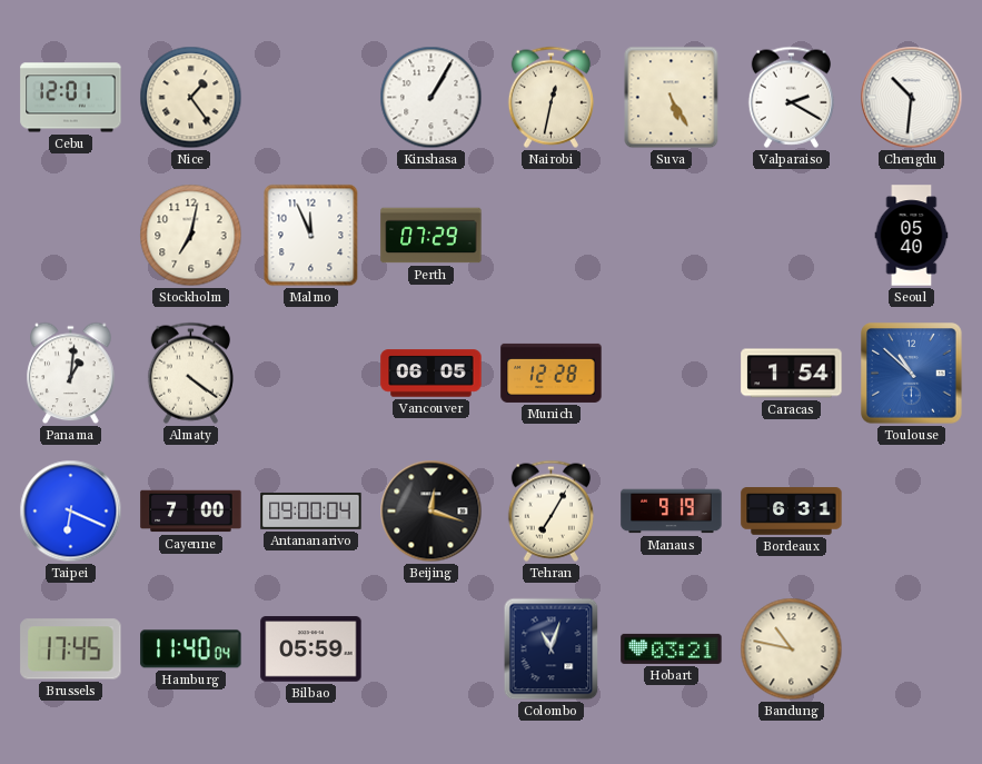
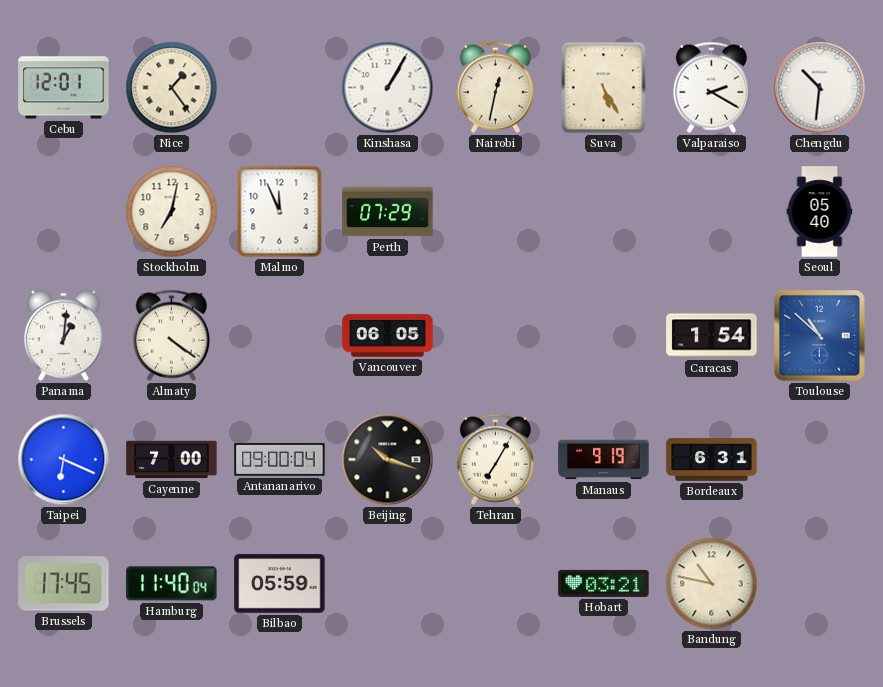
Munich: 12:28 -> none (552, 373)
Beijing: 12:18 -> 10:18 (388, 460)
Colombo: 11:03 -> none (552, 649)
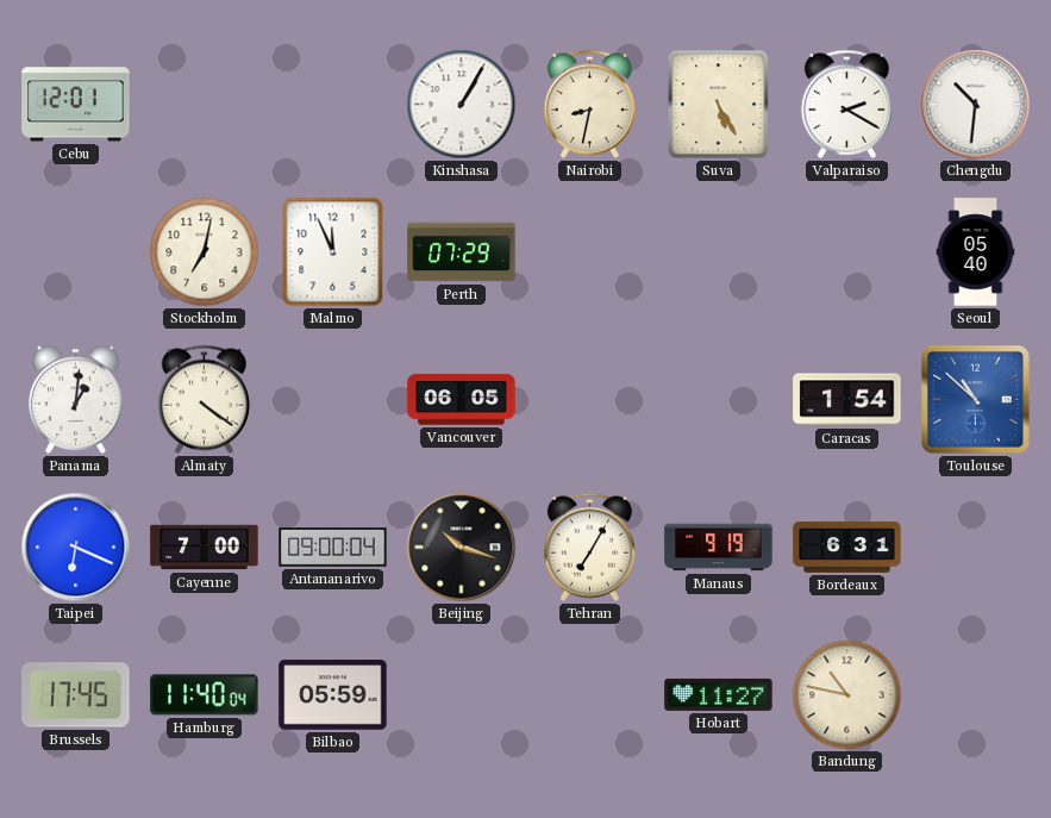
Nice: 1:24 -> none (172, 88)
Nairobi: 12:32 -> 8:32 (589, 104)
Hobart: 03:21 -> 11:27 (719, 694)
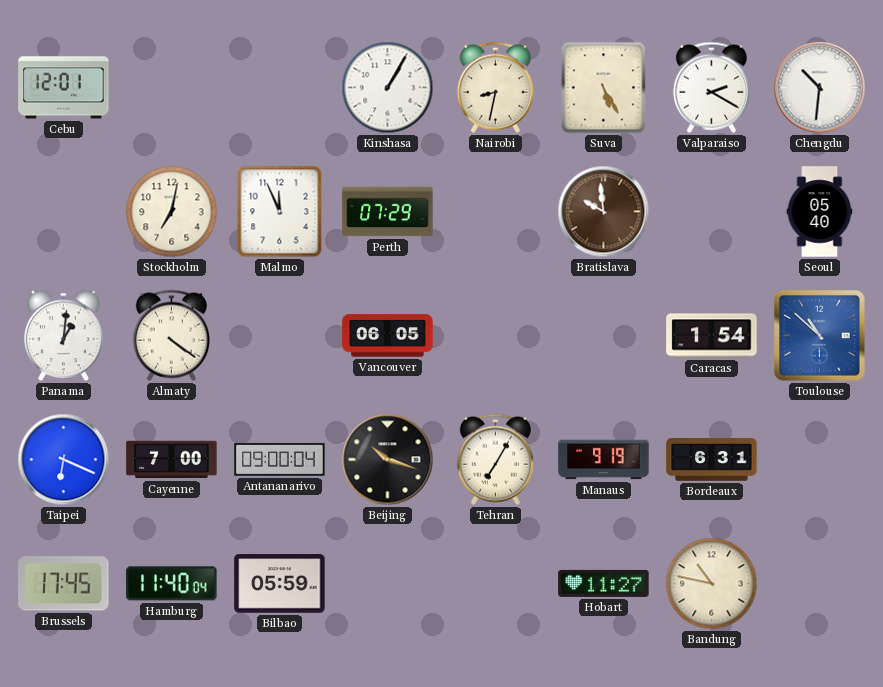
Bratislava: none -> 9:59 (604, 212)
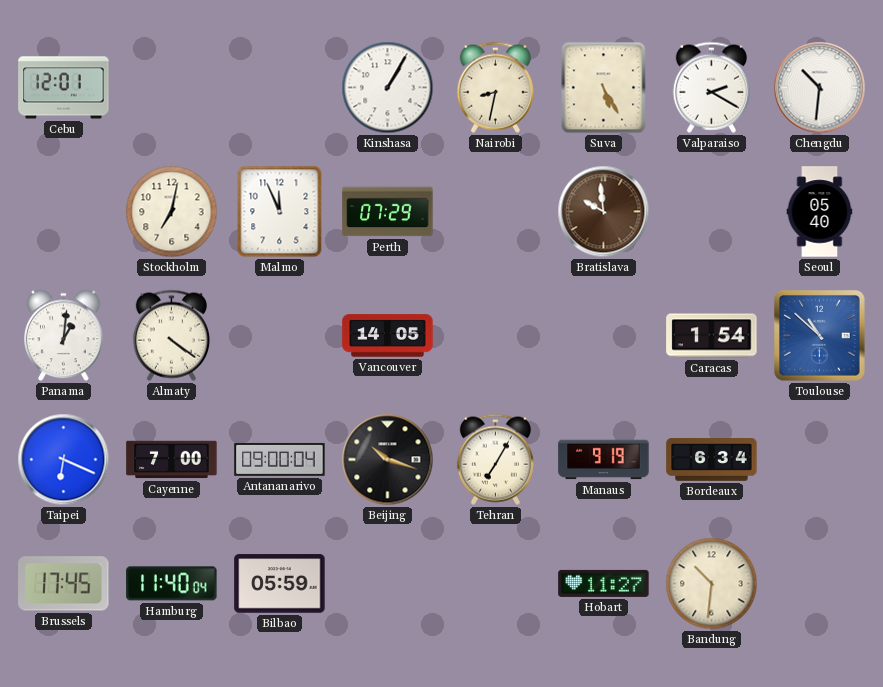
Vancouver: 06:05 -> 14:05 (388, 336)
Bordeaux: 6:31 -> 6:34 (712, 460)
Bandung: 10:47 -> 10:31 (712, 584)
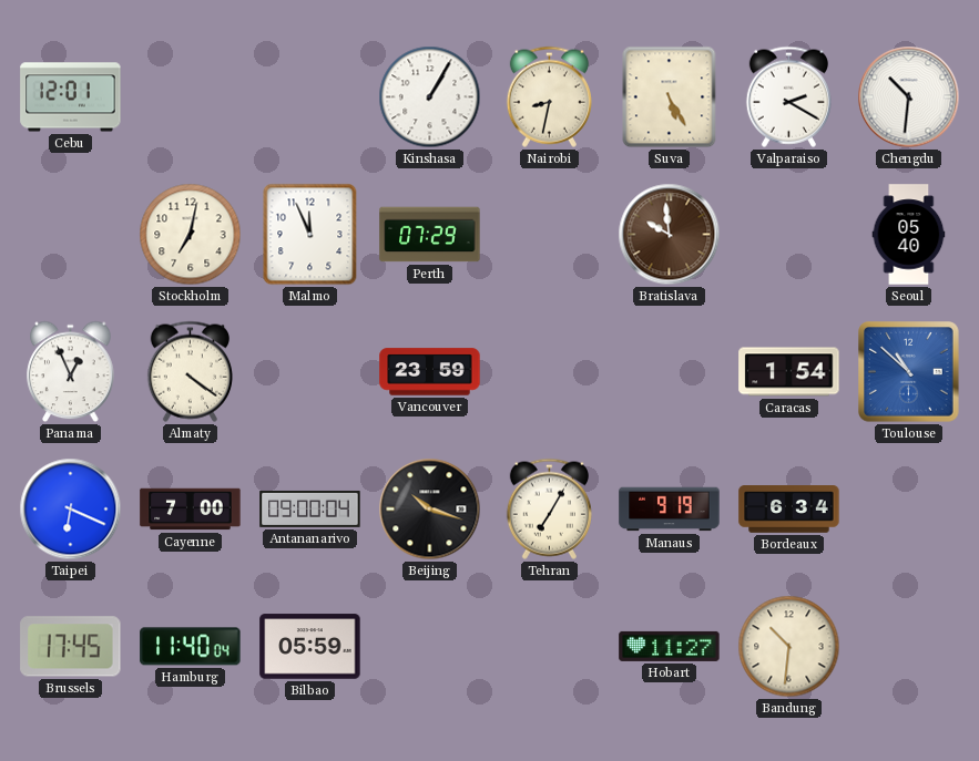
Panama: 1:01 -> 12:56 (71, 372)
Vancouver: 14:05 -> 23:59 (430, 372)
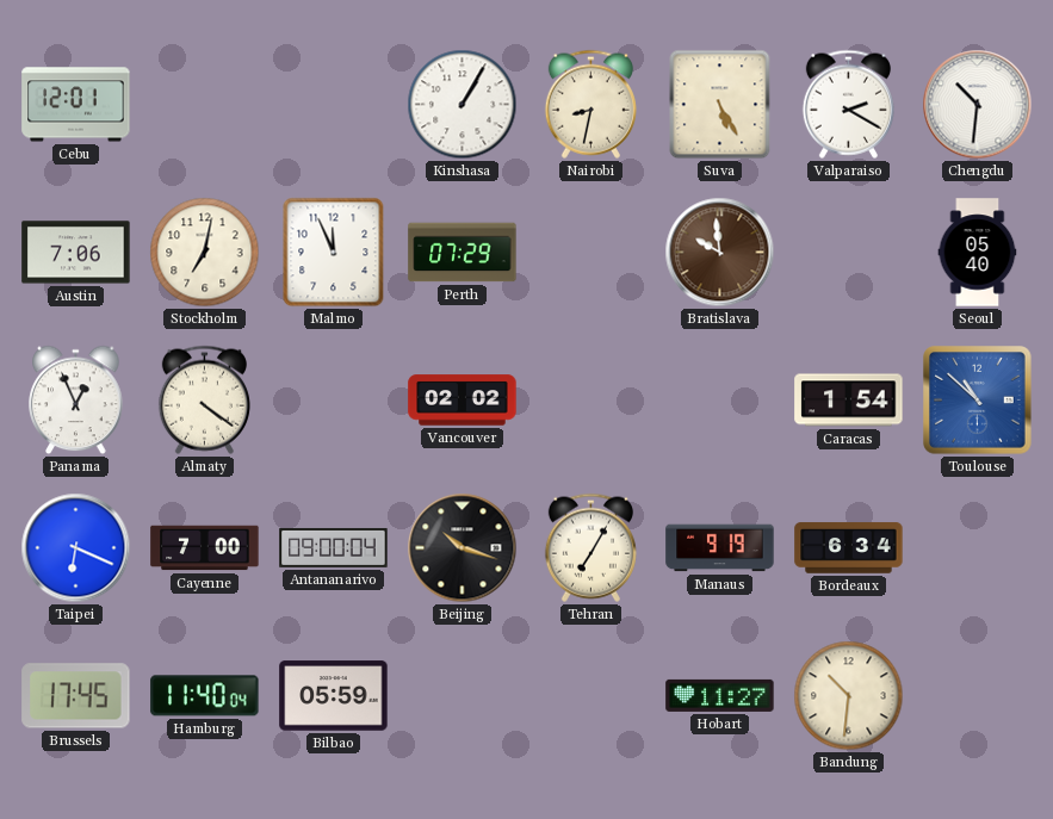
Austin: none -> 7:06 (76, 253)
Vancouver: 23:59 -> 02:02 (463, 401)
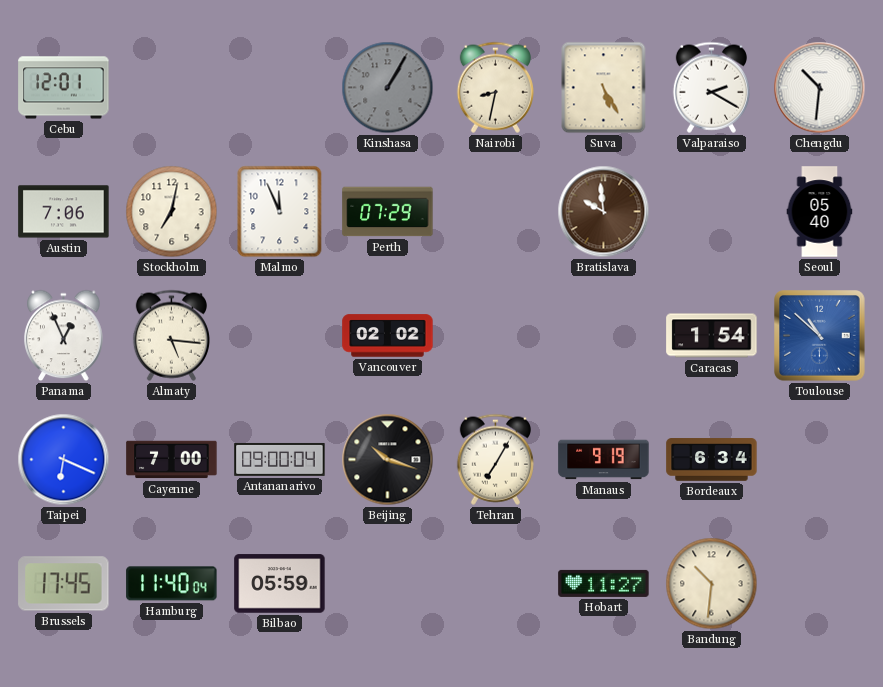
Kinshasa dial: white -> grey (388, 88)
Almaty: 4:21 -> 5:16 (171, 335)
